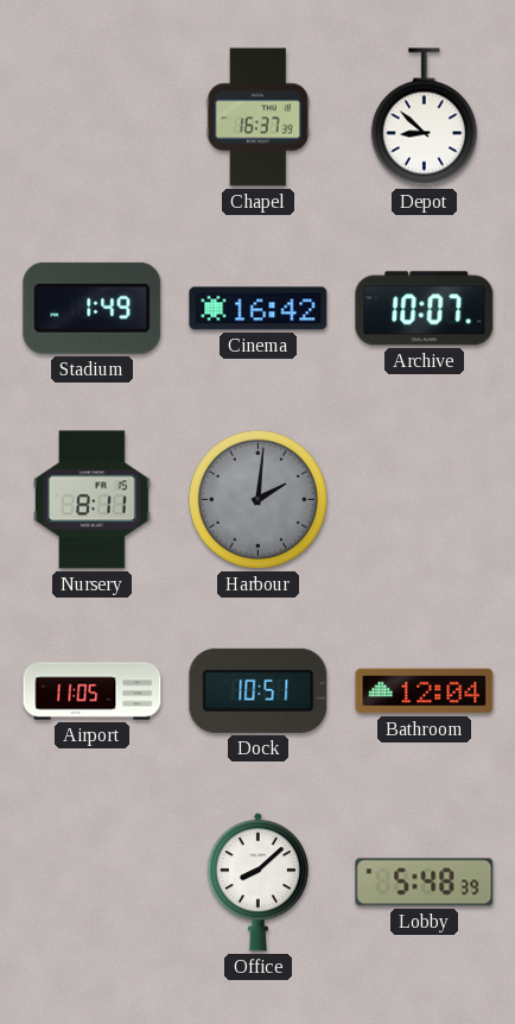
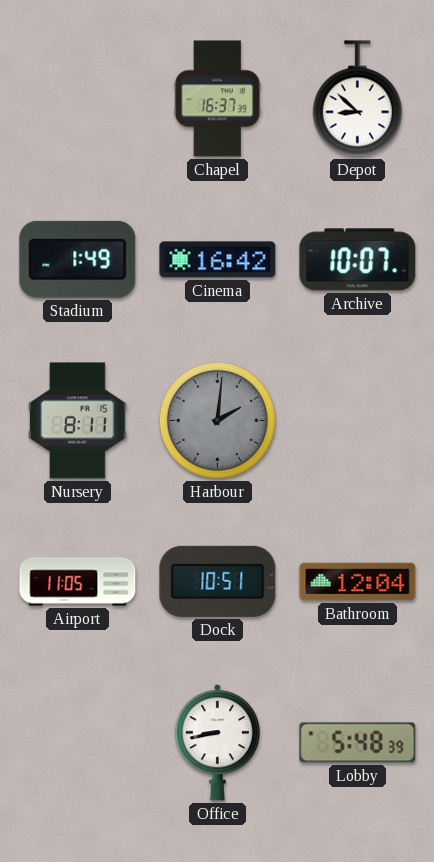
Office: 8:08 -> 8:43 (217, 743)
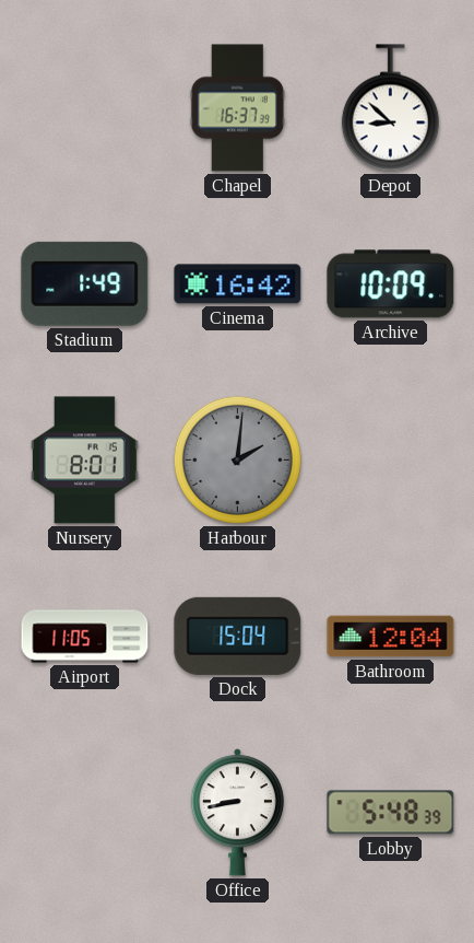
Archive: 10:07 -> 10:09 (391, 284)
Nursery: 8:11 -> 8:01 (85, 461)
Dock: 10:51 -> 15:04 (238, 636)
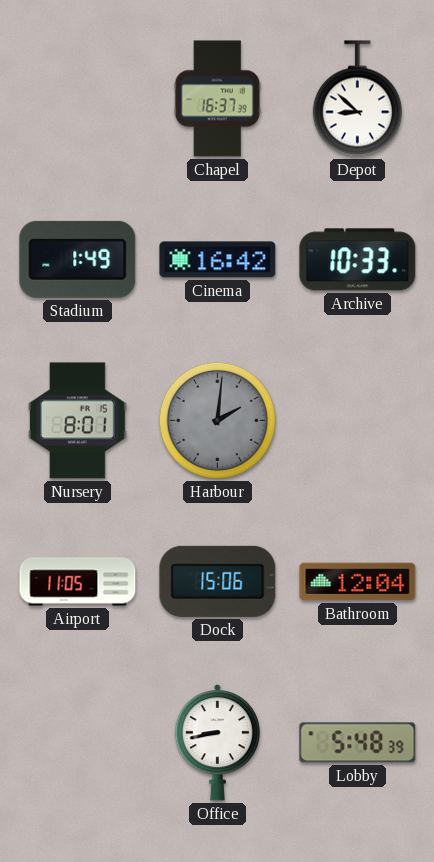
Archive: 10:09 -> 10:33 (358, 260)
Dock: 15:04 -> 15:06 (218, 581)
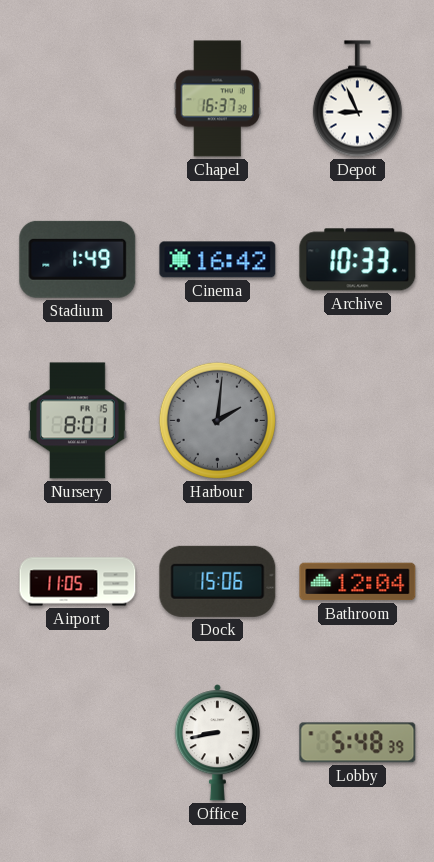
Depot: 8:52 -> 8:56 (357, 99)
